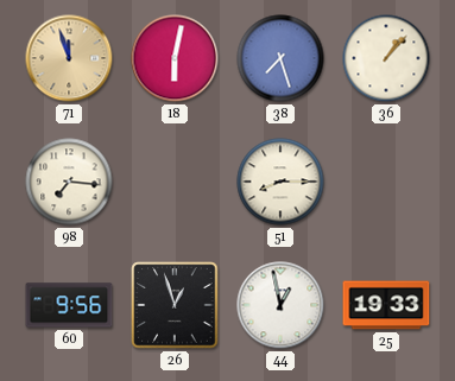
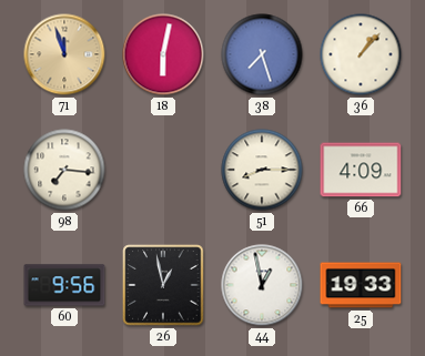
66: none -> 4:09 (361, 170)
26: 12:57 -> 12:58 (163, 285)
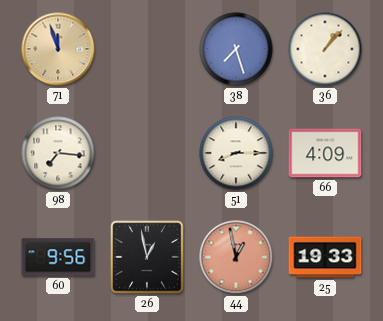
18: 6:02 -> none (163, 54)
44 dial: white -> salmon (236, 257)
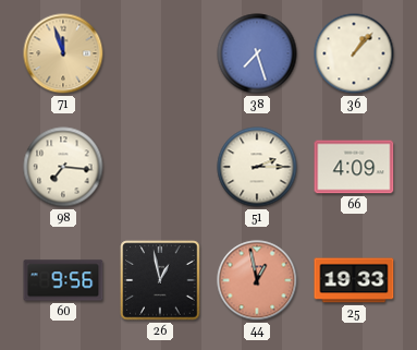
51: 8:15 -> 2:15 (257, 167)
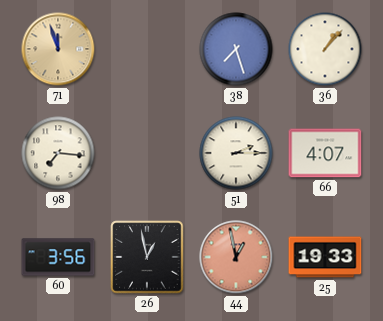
66: 4:09 -> 4:07 (325, 153)
60: 9:56 -> 3:56 (58, 257)
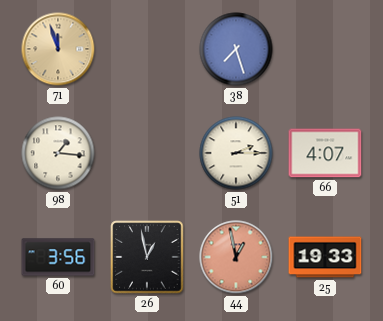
36: 1:07 -> none (325, 49)
98: 7:16 -> 1:16 (58, 153)
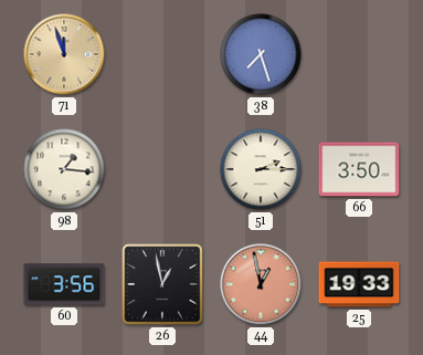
66: 4:07 -> 3:50 (359, 169)
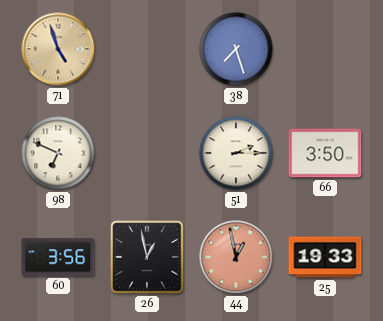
71: 11:57 -> 4:57 (58, 49)
98: 1:16 -> 6:49 (58, 153)
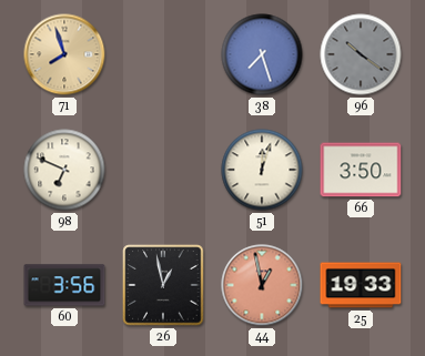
71: 4:57 -> 7:57 (64, 54)
96: none -> 10:21 (361, 54)
51: 2:15 -> 12:03 (262, 170)
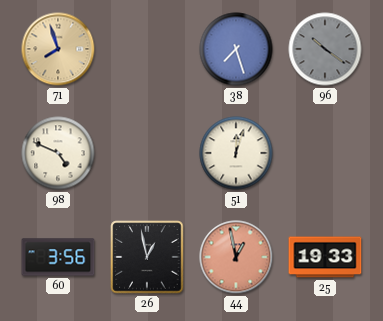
98: 6:49 -> 4:49 (58, 153)
66: 3:50 -> none (361, 170)
